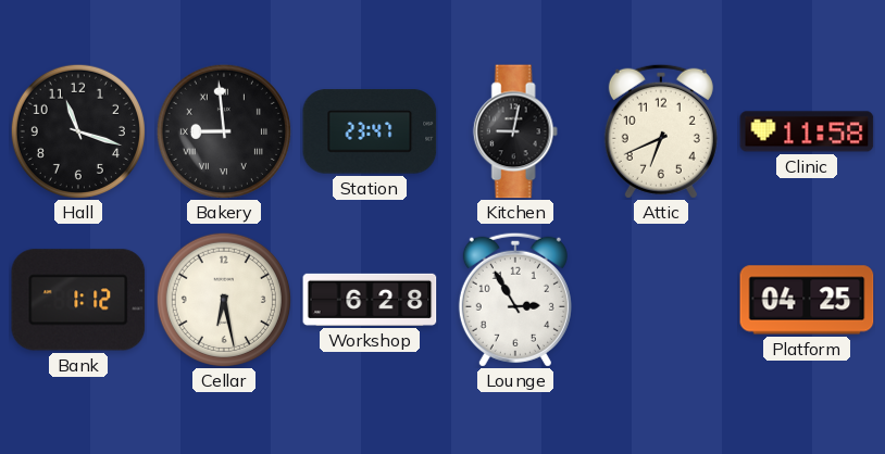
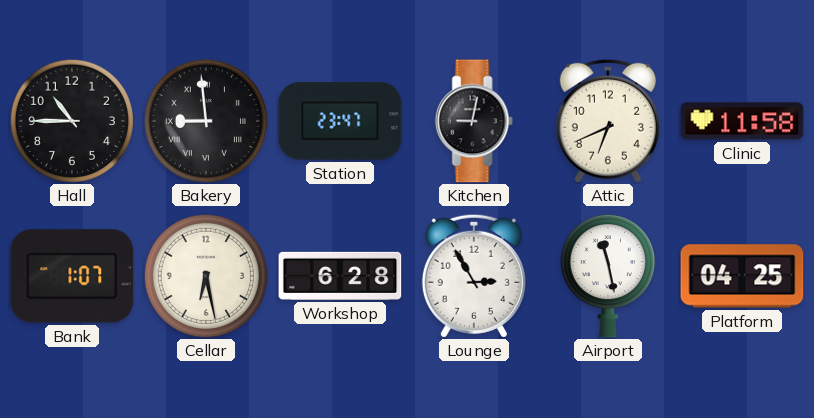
Hall: 11:18 -> 10:45 (72, 121)
Bank: 1:12 -> 1:07 (72, 276)
Airport: none -> 11:28 (608, 276)
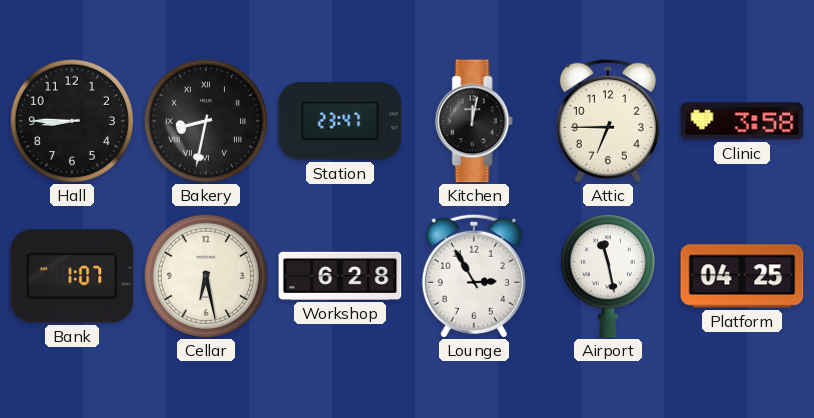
Hall: 10:45 -> 8:45 (72, 121)
Bakery: 8:59 -> 8:32 (206, 121)
Kitchen: 9:02 -> 12:02 (474, 121)
Attic: 6:41 -> 6:45 (608, 121)
Clinic: 11:58 -> 3:58 (742, 121)
